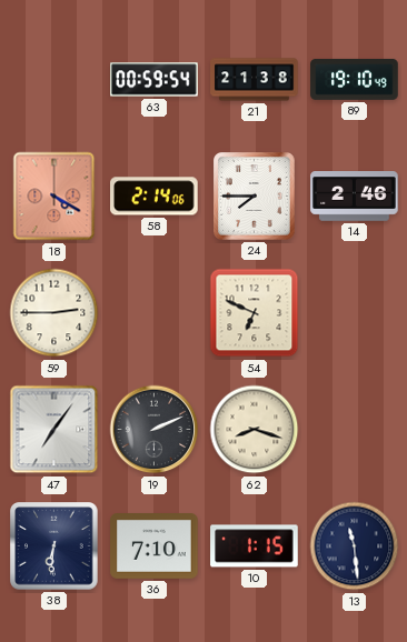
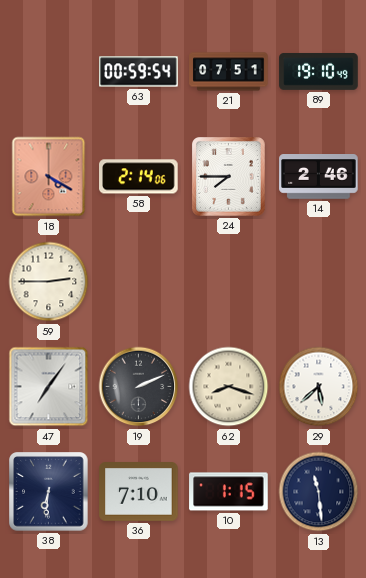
21: 21:38 -> 07:51 (229, 72)
54: 6:49 -> none (255, 313)
29: none -> 5:38 (319, 387)
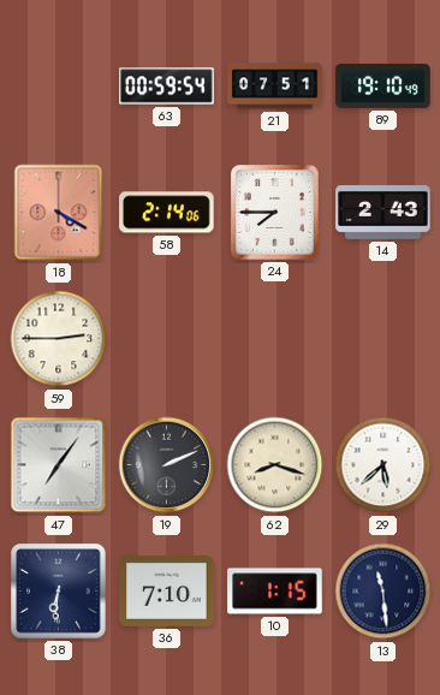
14: 2:46 -> 2:43 (383, 213)
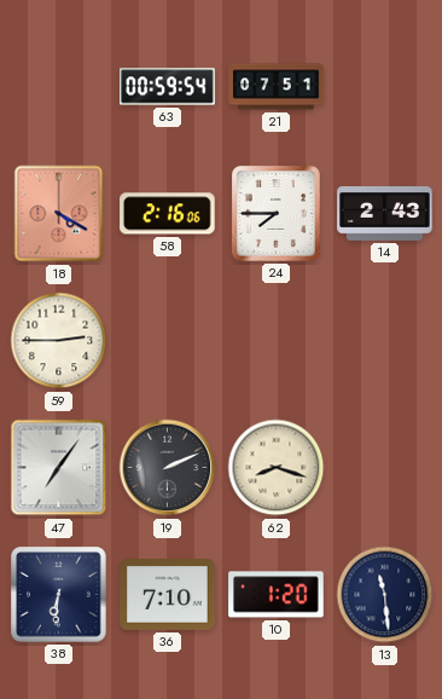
89: 19:10 -> none (383, 87)
58: 2:14 -> 2:16 (168, 214)
29: 5:38 -> none (383, 465)
10: 1:15 -> 1:20 (277, 595)
